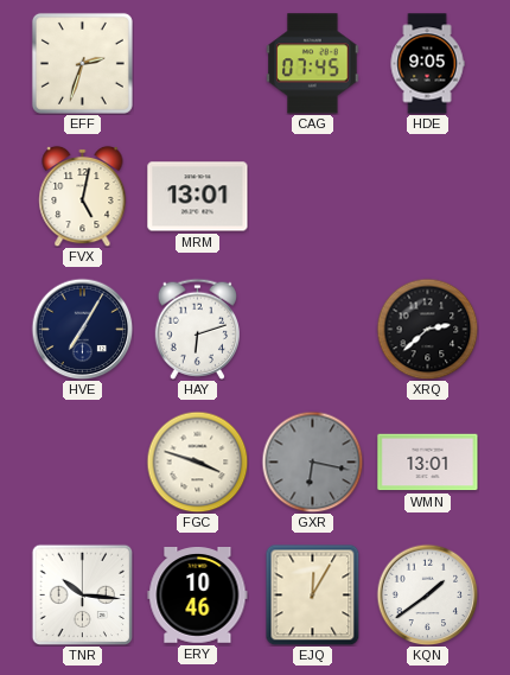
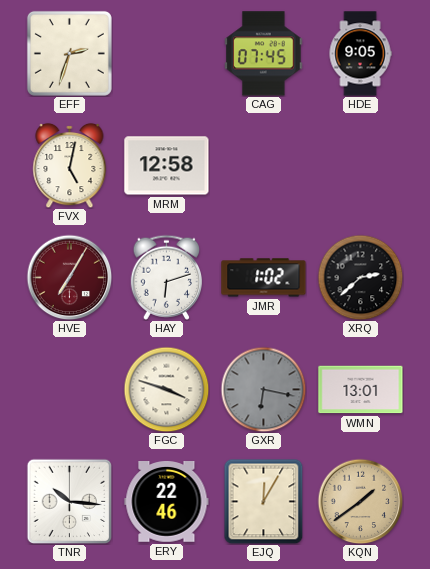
MRM: 13:01 -> 12:58 (167, 166)
HVE dial: navy -> burgundy (69, 277)
JMR: none -> 1:02 (264, 278)
ERY: 10:46 -> 22:46 (167, 502)
KQN dial: white -> champagne (360, 501)
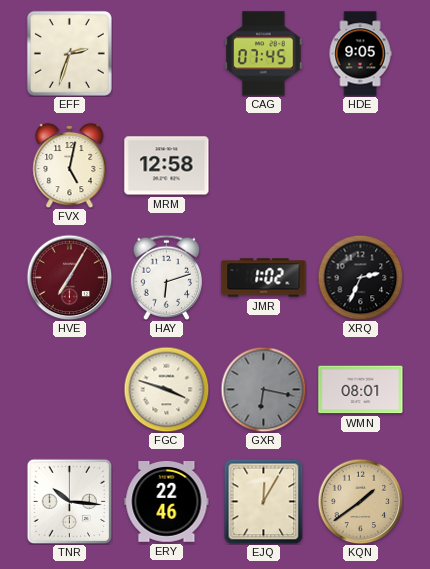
XRQ: 2:38 -> 2:34 (360, 277)
WMN: 13:01 -> 08:01 (361, 390)
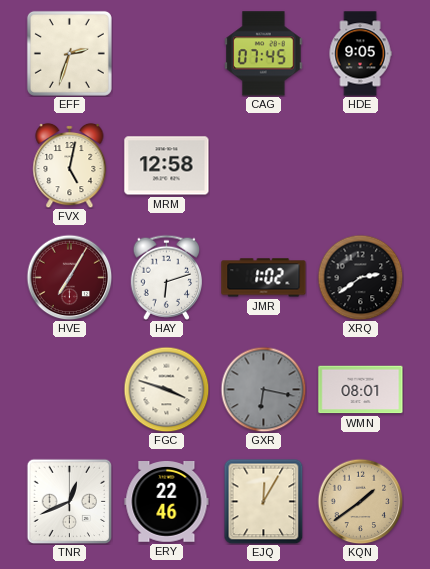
XRQ: 2:34 -> 2:39 (360, 277)
TNR: 10:16 -> 12:41 (69, 501)
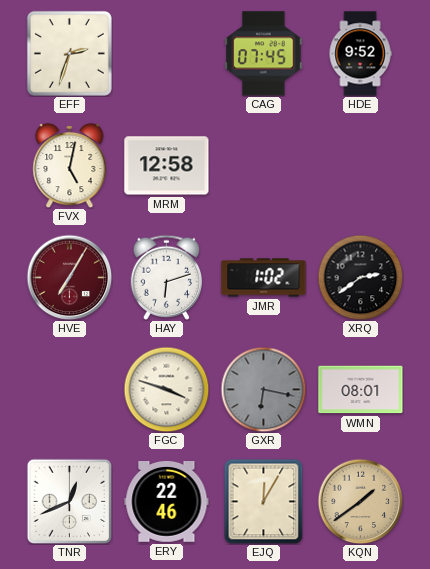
HDE: 9:05 -> 9:52 (360, 54)
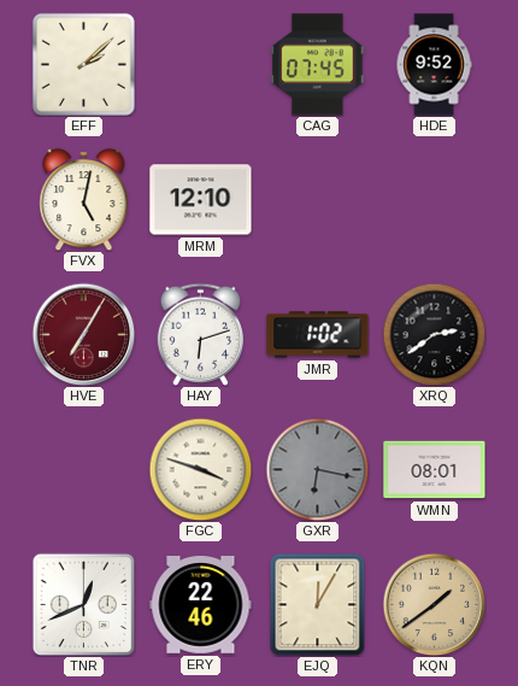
EFF: 2:33 -> 2:08 (83, 64)
MRM: 12:58 -> 12:10 (201, 200)
